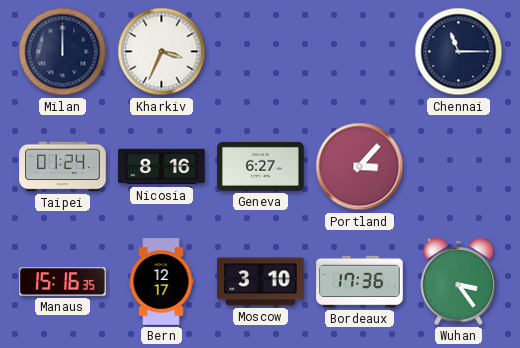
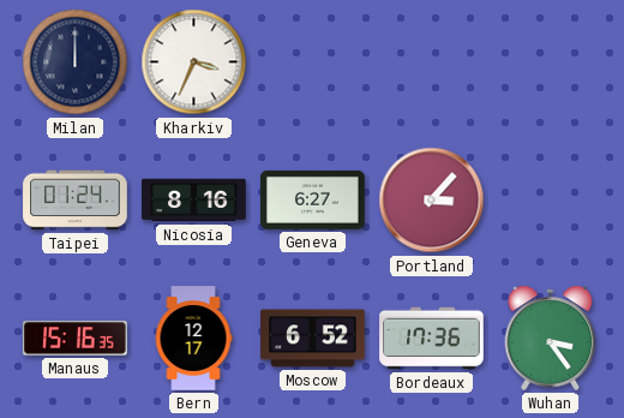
Chennai: 11:15 -> none (459, 52)
Moscow: 3:10 -> 6:52 (313, 339)
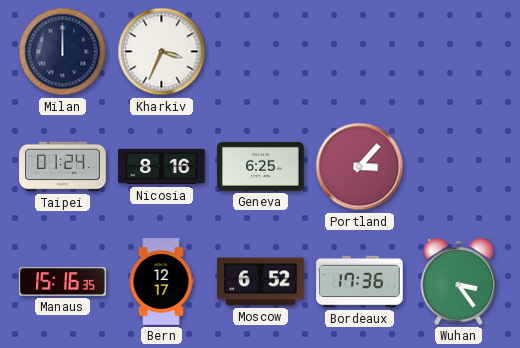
Geneva: 6:27 -> 6:25 (261, 166)
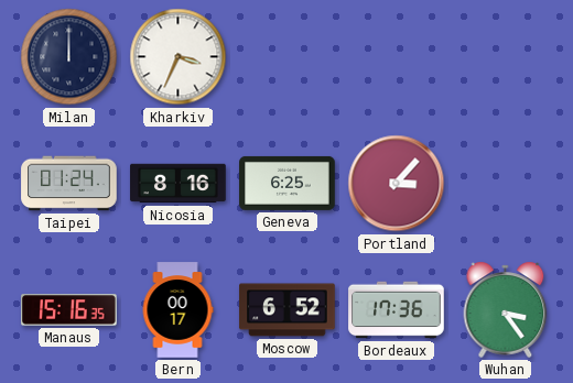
Bern: 12:17 -> 00:17 (177, 310)
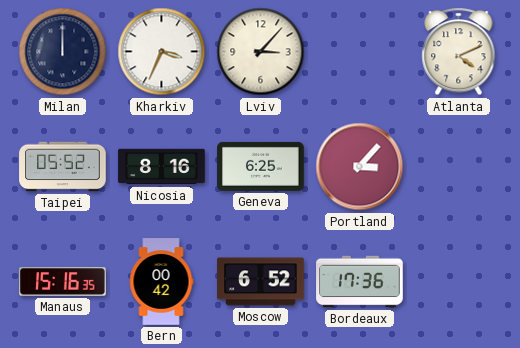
Lviv: none -> 3:07 (261, 52)
Atlanta: none -> 4:11 (459, 52)
Taipei: 01:24 -> 05:52 (63, 167)
Bern: 00:17 -> 00:42 (161, 282)
Wuhan: 3:24 -> none (506, 309)
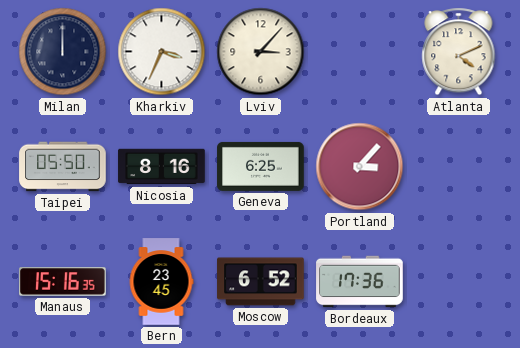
Taipei: 05:52 -> 05:50 (63, 167)
Bern: 00:42 -> 23:45 (161, 282)
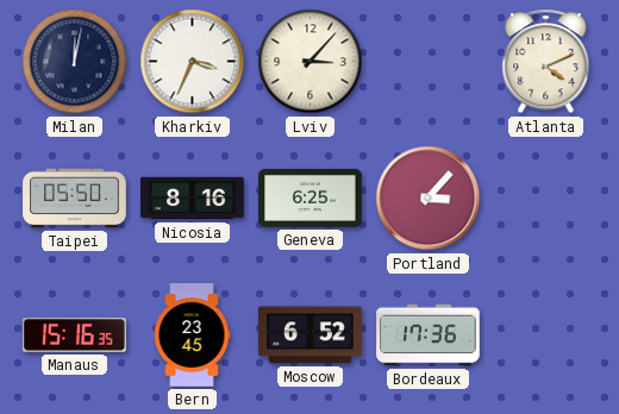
Milan: 12:00 -> 12:02 (75, 62)
